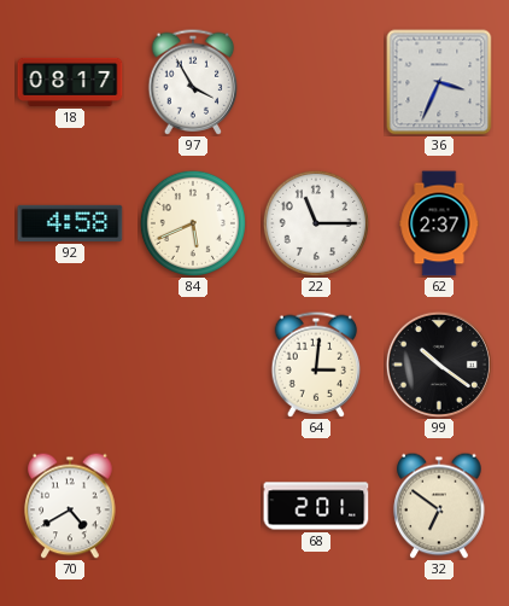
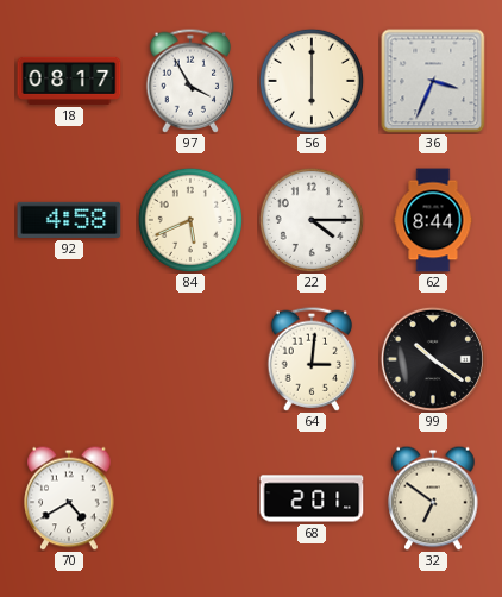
56: none -> 6:00 (312, 81)
22: 11:15 -> 4:15 (312, 220)
62: 2:37 -> 8:44 (433, 220)
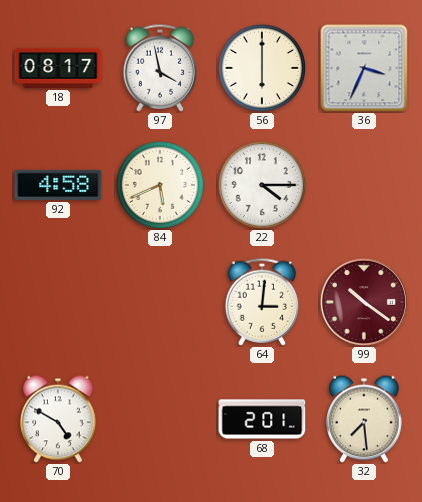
97: 3:55 -> 3:58 (160, 68)
62: 8:44 -> none (433, 220)
99 dial: black -> burgundy (364, 302)
70: 4:40 -> 4:50 (58, 419)
32: 6:51 -> 7:29 (364, 419)
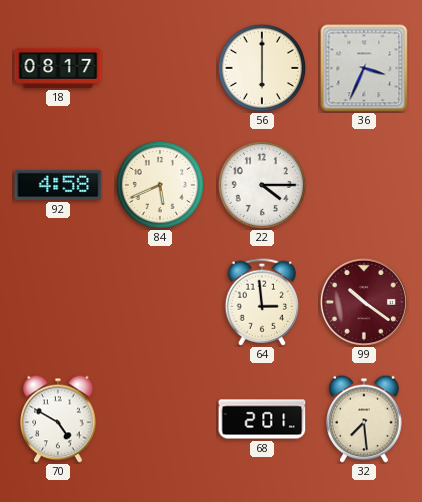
97: 3:58 -> none (160, 68)
64: 3:01 -> 2:59 (262, 302)
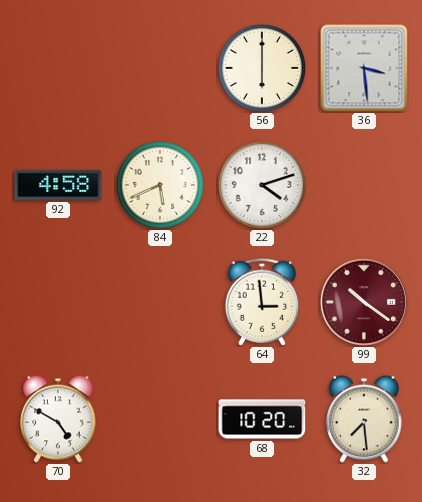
18: 08:17 -> none (58, 68)
36: 3:34 -> 3:29 (364, 68)
22: 4:15 -> 4:12 (262, 185)
68: 2:01 -> 10:20 (262, 419)
